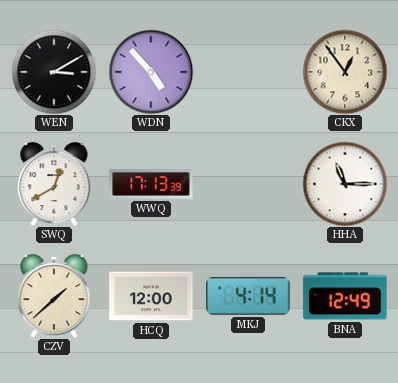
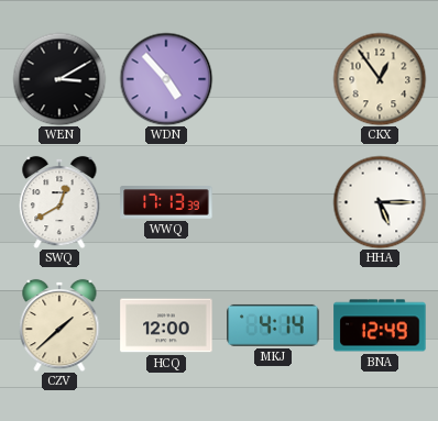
HHA: 11:15 -> 5:15 (380, 202)
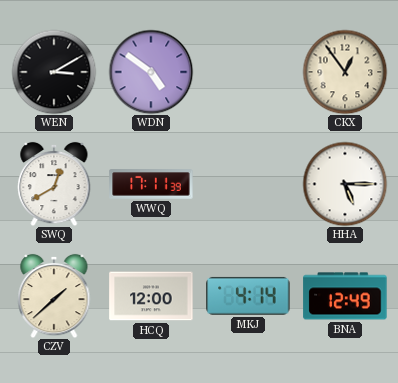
WDN: 4:53 -> 4:51 (151, 72)
WWQ: 17:13 -> 17:11 (151, 184)
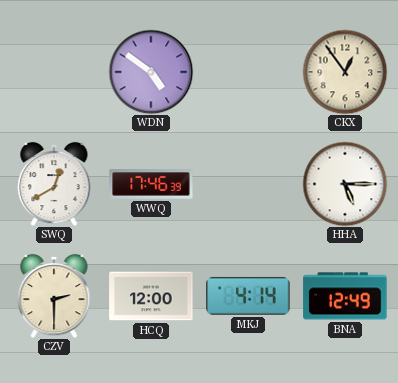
WEN: 3:10 -> none (54, 72)
WWQ: 17:11 -> 17:46 (151, 184)
CZV: 1:38 -> 2:30 (54, 296)
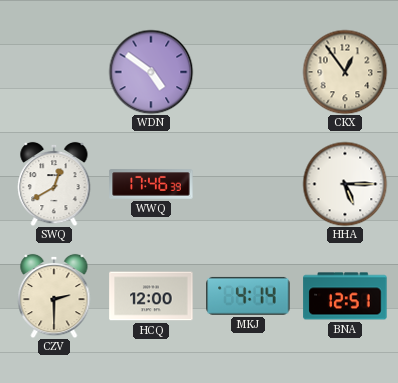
BNA: 12:49 -> 12:51 (345, 296)
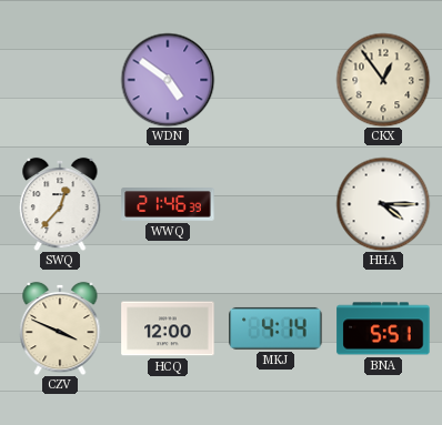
SWQ: 12:40 -> 12:37 (60, 204)
WWQ: 17:46 -> 21:46 (168, 204)
HHA: 5:15 -> 4:15 (383, 204)
CZV: 2:30 -> 3:49 (60, 328)
BNA: 12:51 -> 5:51 (383, 328)
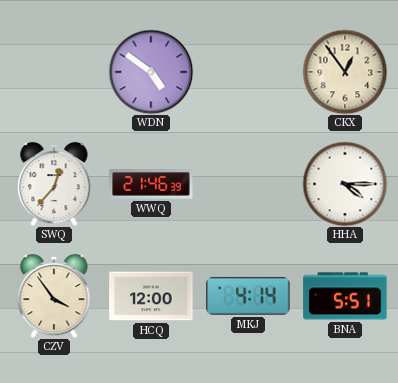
CZV: 3:49 -> 3:54 (54, 296)
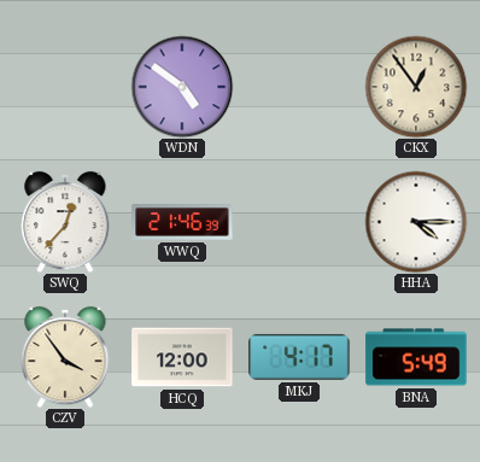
MKJ: 4:14 -> 4:17 (299, 357)
BNA: 5:51 -> 5:49 (416, 357)
